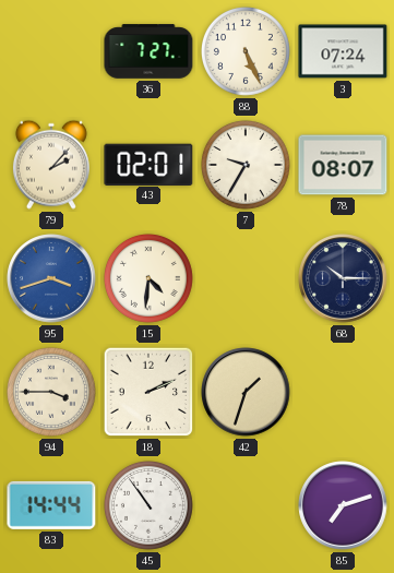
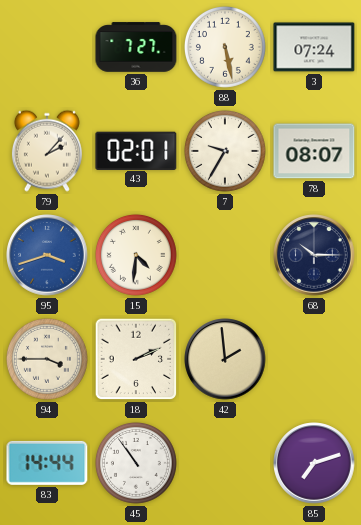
88: 5:26 -> 5:28 (225, 47)
42: 1:33 -> 1:59 (225, 359)
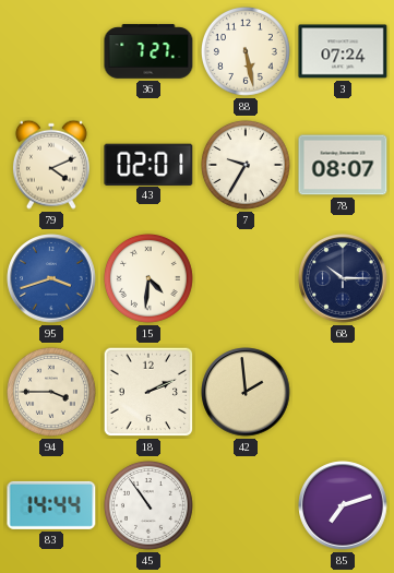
79: 2:07 -> 4:11 (51, 165)
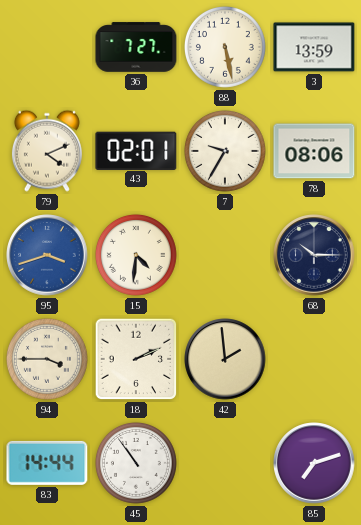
3: 07:24 -> 13:59 (314, 47)
78: 08:07 -> 08:06 (314, 151)
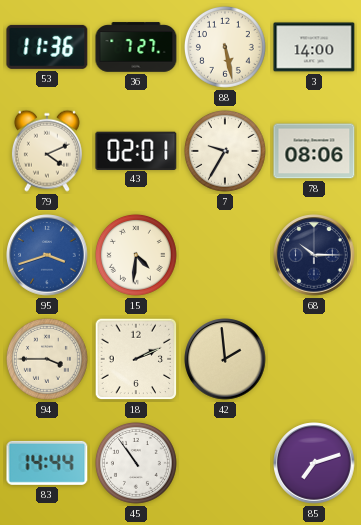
53: none -> 11:36 (47, 47)
3: 13:59 -> 14:00 (314, 47)
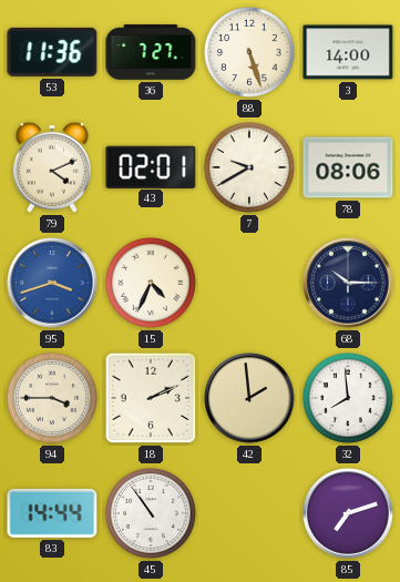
88: 5:28 -> 5:27 (249, 52)
7: 9:35 -> 9:40 (249, 167)
15: 4:31 -> 4:34 (151, 283)
32: none -> 7:59 (348, 398)
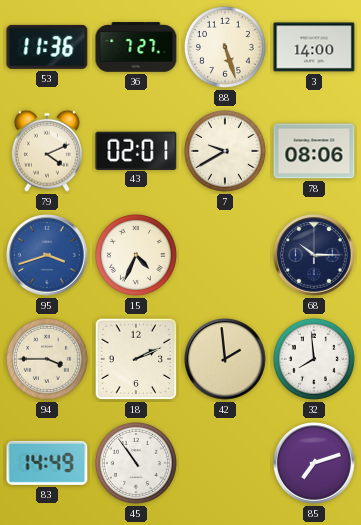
83: 14:44 -> 14:49 (47, 463)
